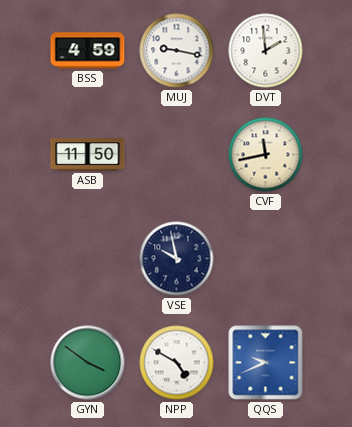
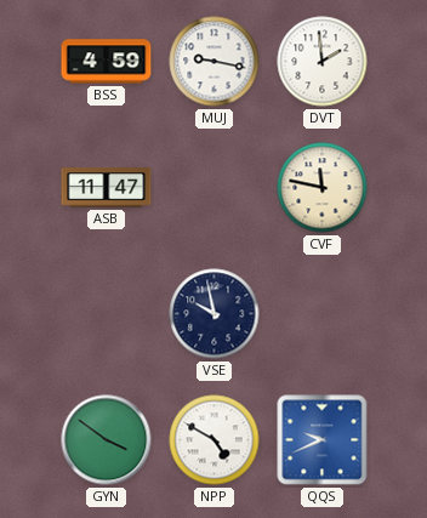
ASB: 11:50 -> 11:47 (107, 188)
CVF: 11:43 -> 11:47 (323, 188)
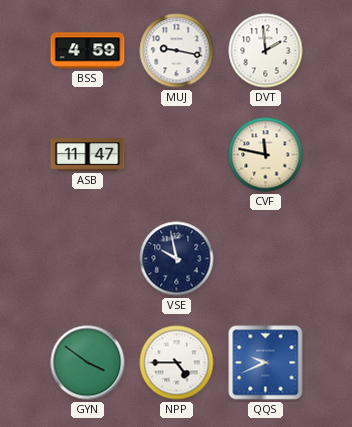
NPP: 4:50 -> 4:45 (177, 363)
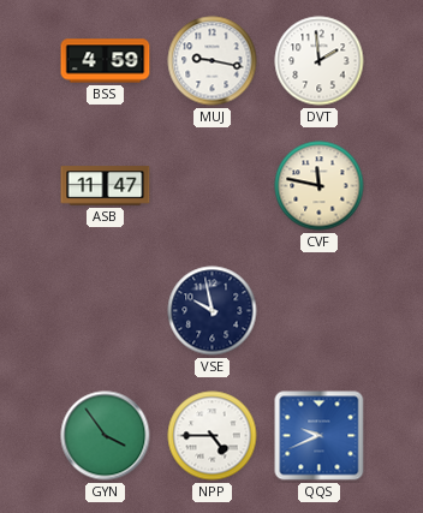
GYN: 3:51 -> 3:54 (106, 436)
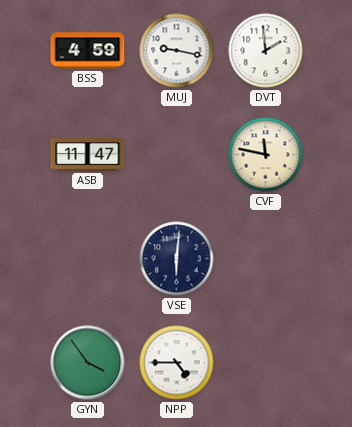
VSE: 9:58 -> 6:01 (177, 259)
QQS: 9:41 -> none (320, 436)
